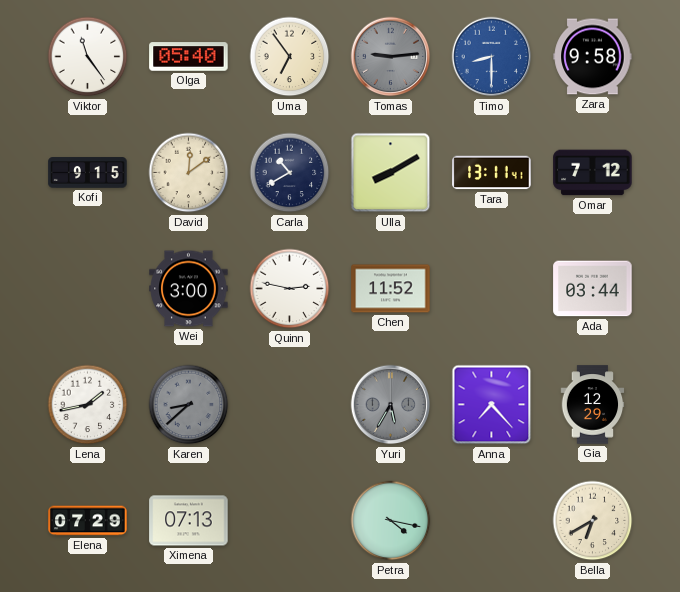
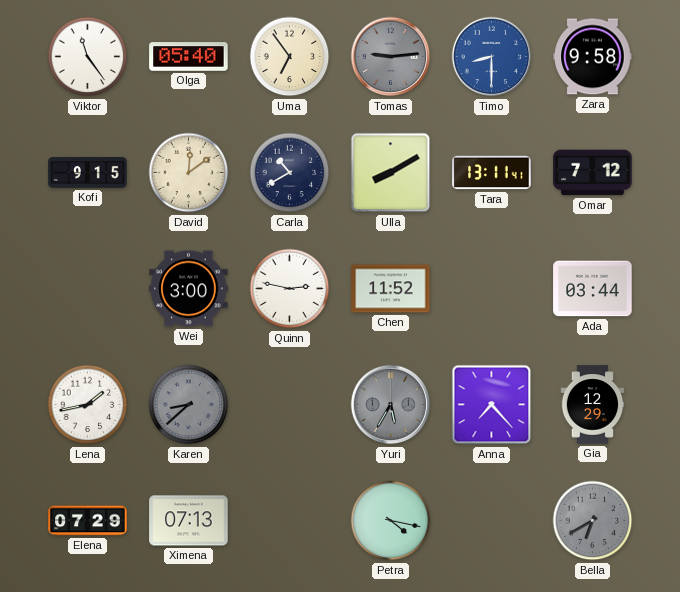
Bella dial: cream -> grey (593, 521)
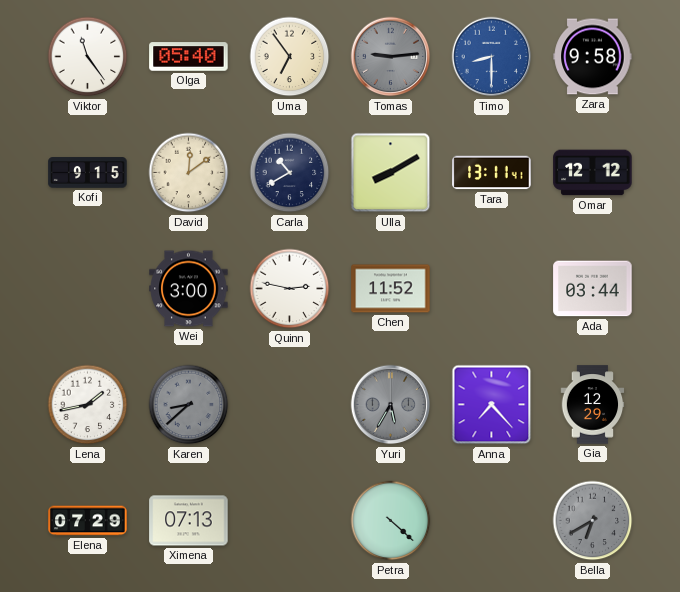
Omar: 7:12 -> 12:12 (593, 173)
Petra: 4:17 -> 4:22 (391, 521)
